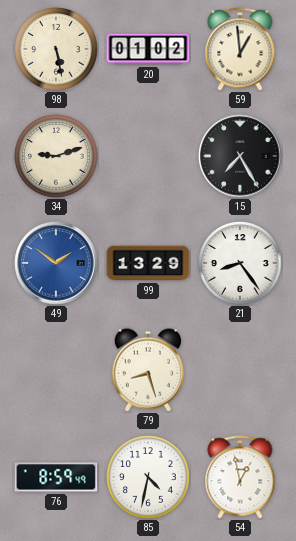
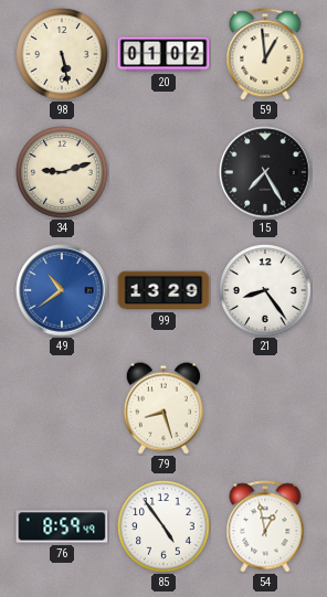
49: 1:51 -> 10:39 (62, 290)
85: 4:32 -> 4:54 (163, 526)
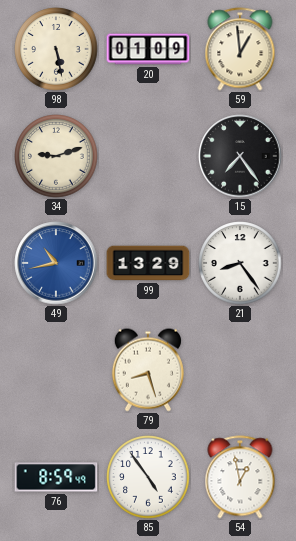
20: 01:02 -> 01:09 (148, 49)
15: 7:25 -> 7:24 (240, 156)
49: 10:39 -> 10:43 (56, 263)
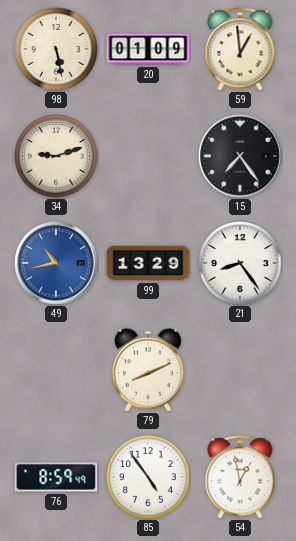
79: 8:27 -> 8:11 (148, 370)
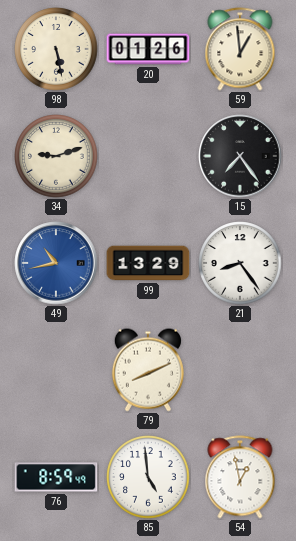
20: 01:09 -> 01:26 (148, 49)
85: 4:54 -> 4:59 (148, 477)
